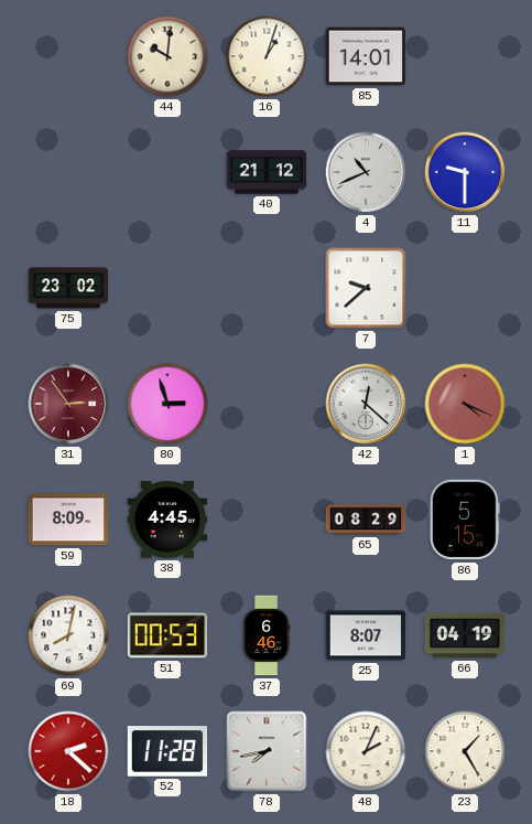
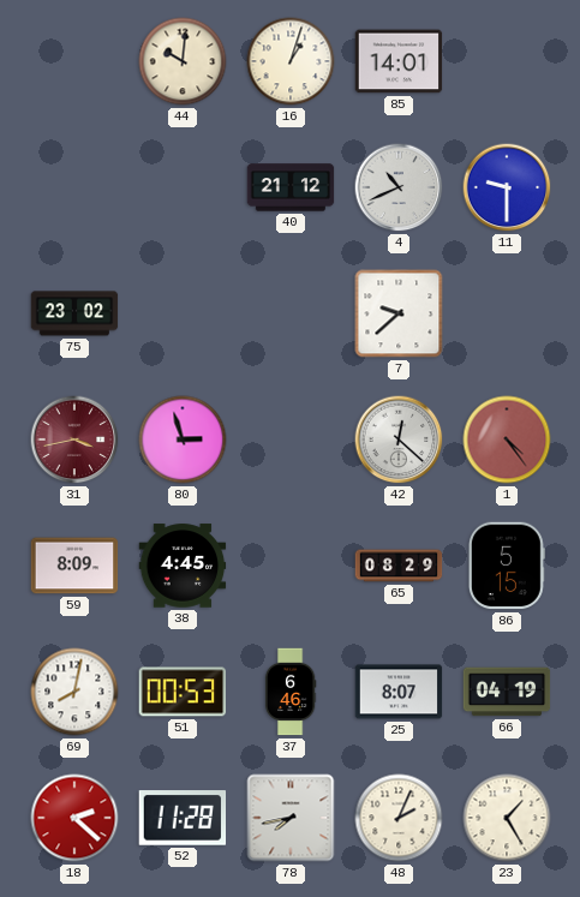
31: 2:54 -> 3:43 (74, 439)
1: 4:19 -> 4:24 (507, 439)
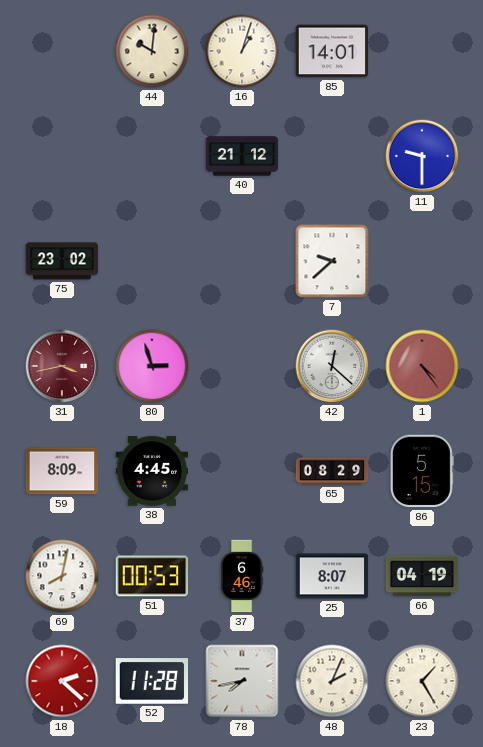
4: 10:41 -> none (399, 187)
